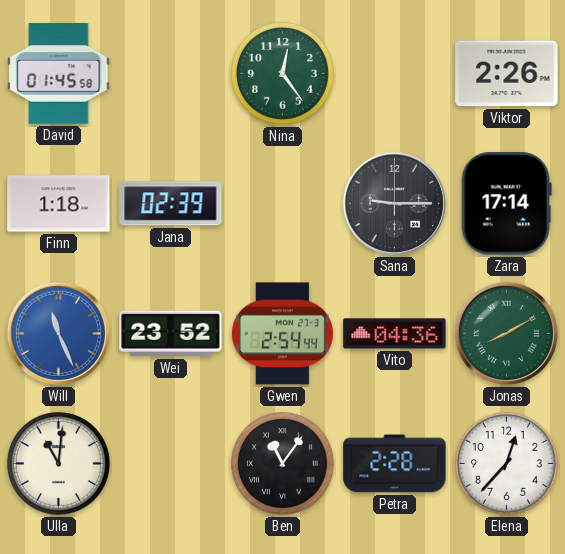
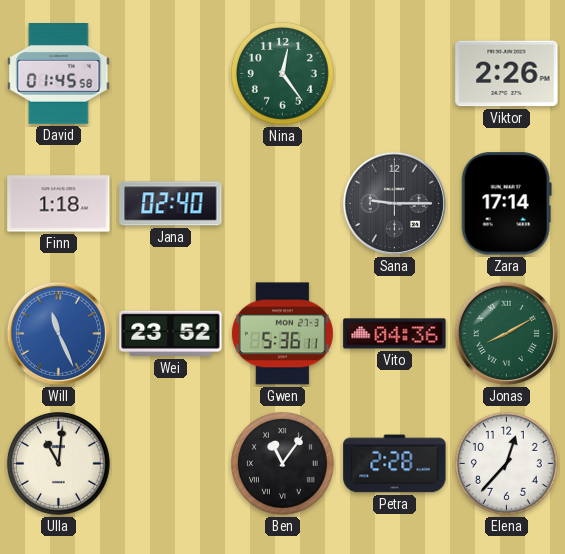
Jana: 02:39 -> 02:40 (171, 204)
Gwen: 2:54 -> 5:36 (282, 334)
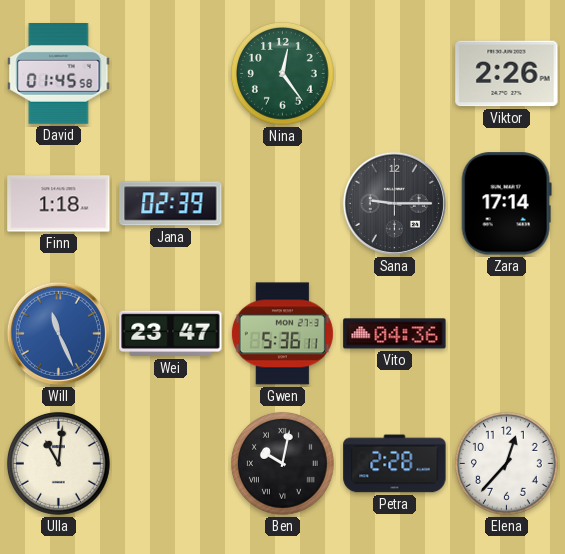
Jana: 02:40 -> 02:39 (171, 204)
Wei: 23:52 -> 23:47 (171, 334)
Jonas: 8:10 -> none (506, 333)
Ben: 11:06 -> 10:02 (282, 463)
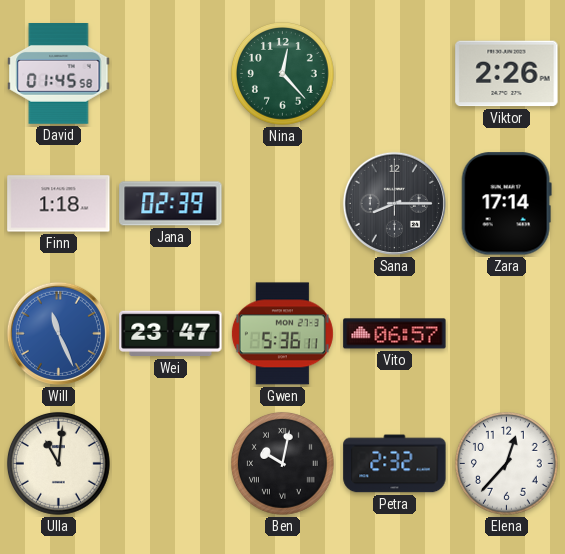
Nina: 12:24 -> 12:23 (282, 73)
Sana: 9:15 -> 8:15 (394, 203)
Vito: 04:36 -> 06:57 (395, 334)
Petra: 2:28 -> 2:32 (395, 464)
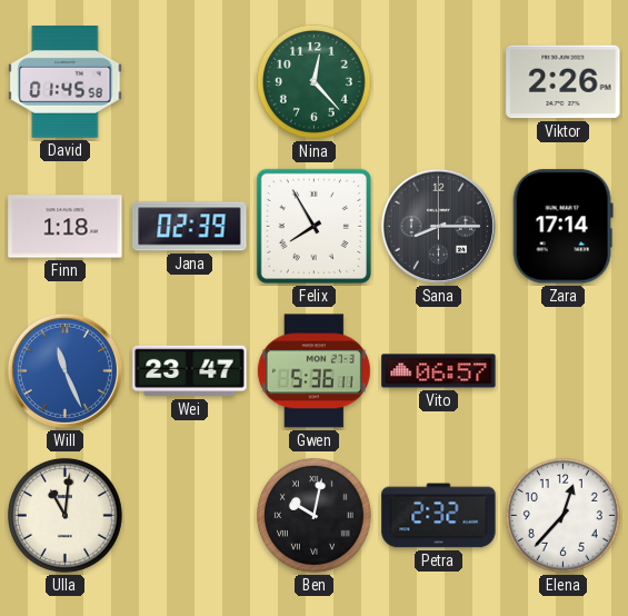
Felix: none -> 7:55 (313, 226)
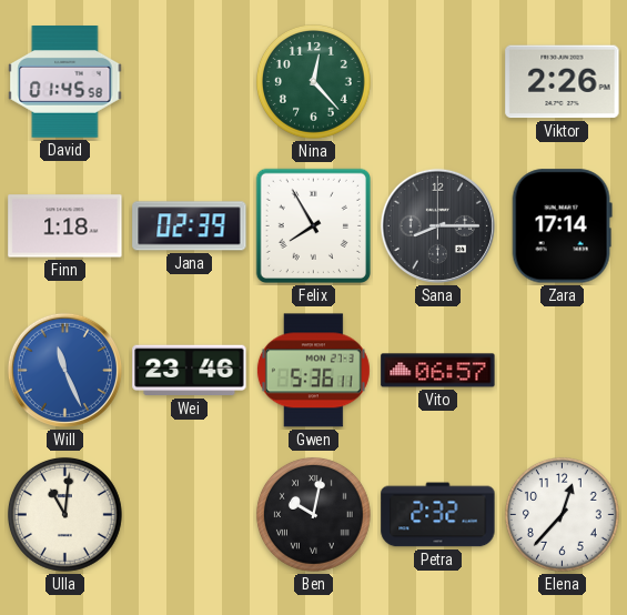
Wei: 23:47 -> 23:46 (190, 371)
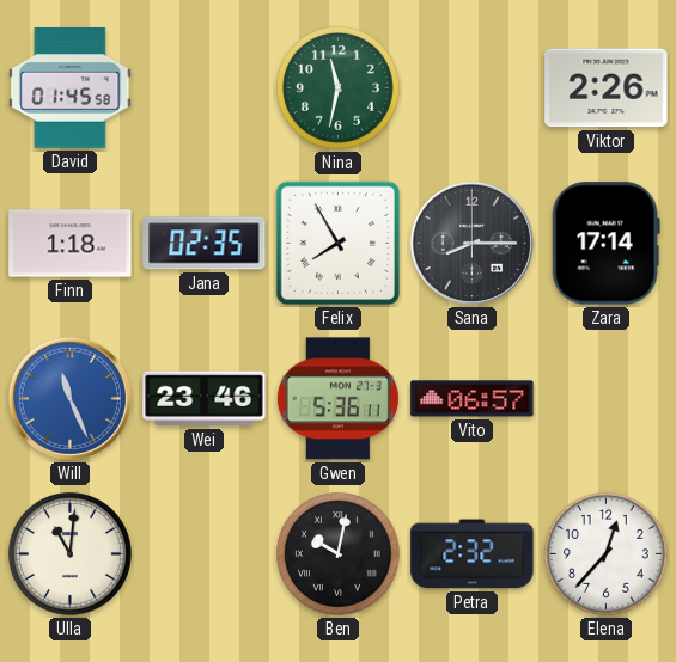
Nina: 12:23 -> 11:32 (337, 87)
Jana: 02:39 -> 02:35 (205, 244)
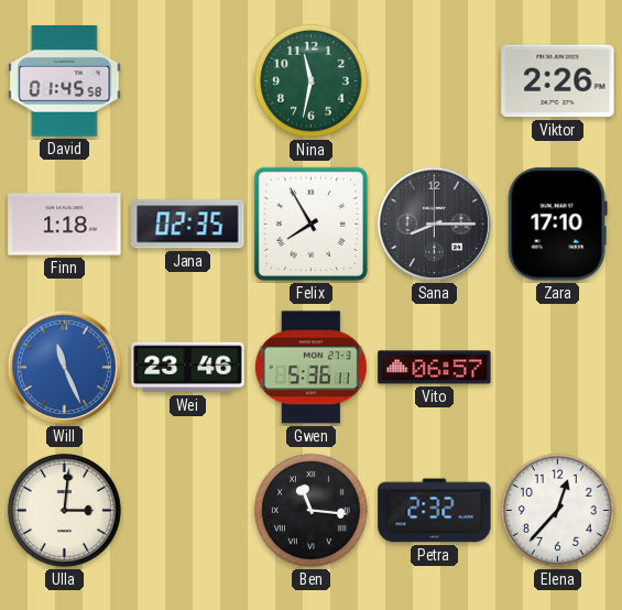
Zara: 17:14 -> 17:10 (557, 225)
Ulla: 11:01 -> 3:01 (64, 510)
Ben: 10:02 -> 11:16 (310, 510)
